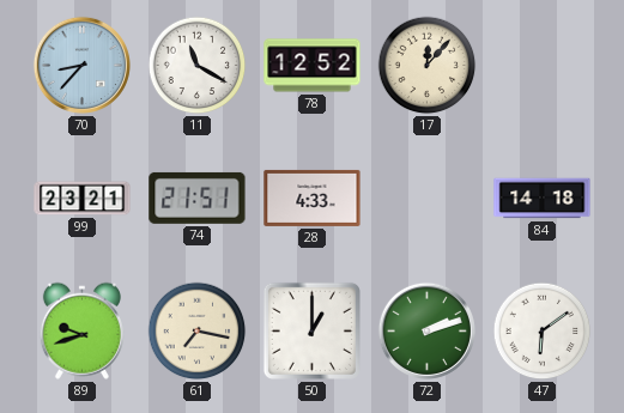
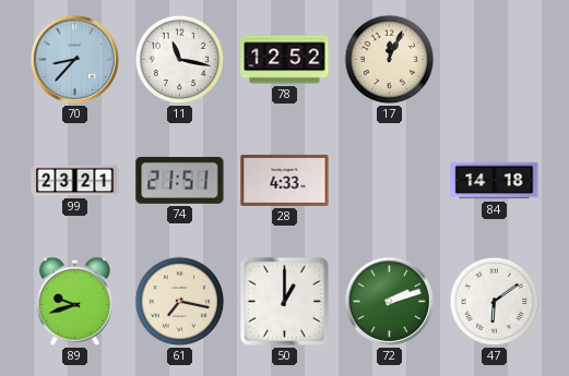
11: 11:20 -> 11:17 (180, 60)
17: 12:07 -> 12:04 (390, 60)
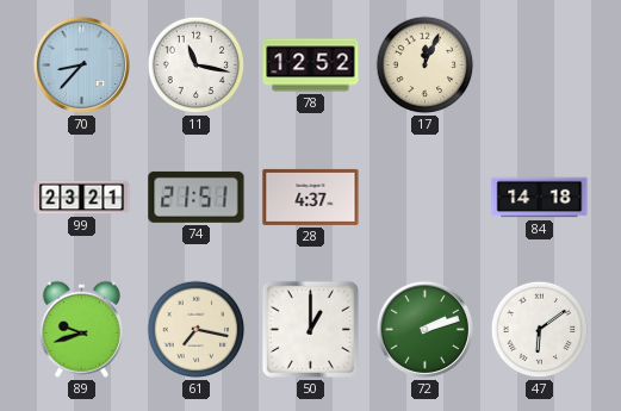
28: 4:33 -> 4:37 (311, 197)
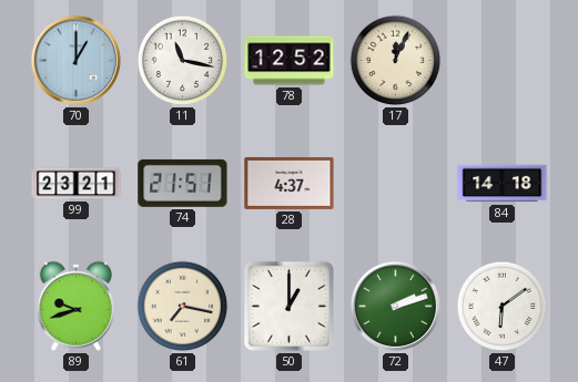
70: 8:37 -> 1:00 (75, 60)
